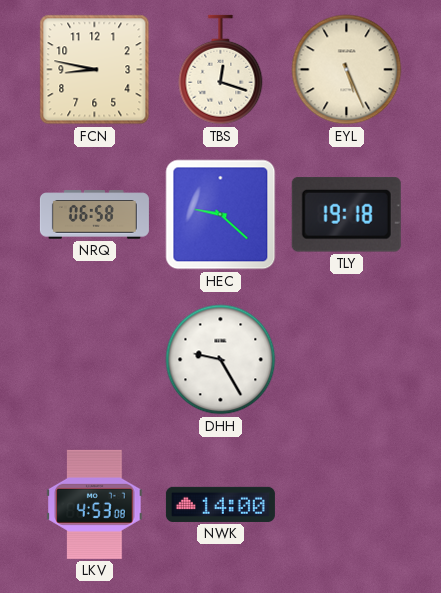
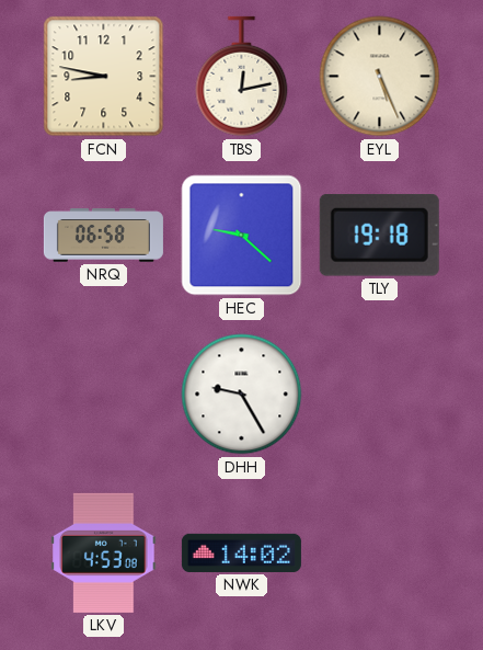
TBS: 12:18 -> 12:13 (242, 77)
NWK: 14:00 -> 14:02 (241, 552)
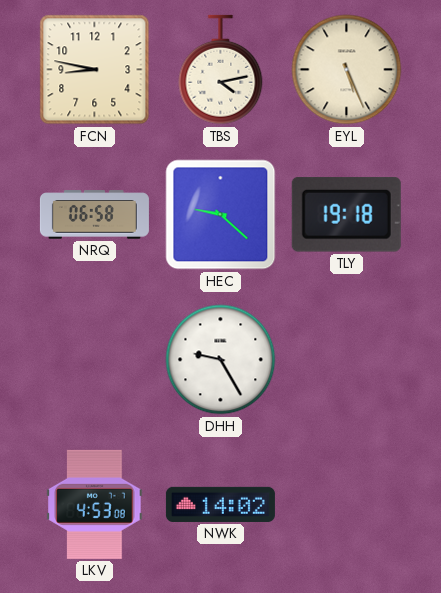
TBS: 12:13 -> 4:13 (221, 70)
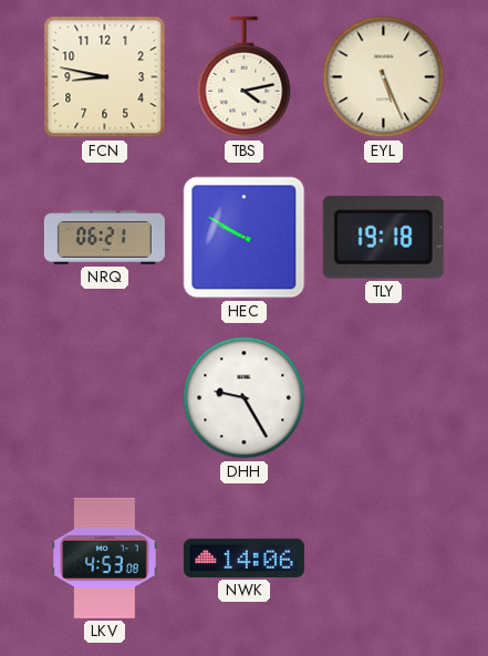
NRQ: 06:58 -> 06:21 (104, 238)
HEC: 9:22 -> 9:50 (245, 238)
NWK: 14:02 -> 14:06 (243, 558)
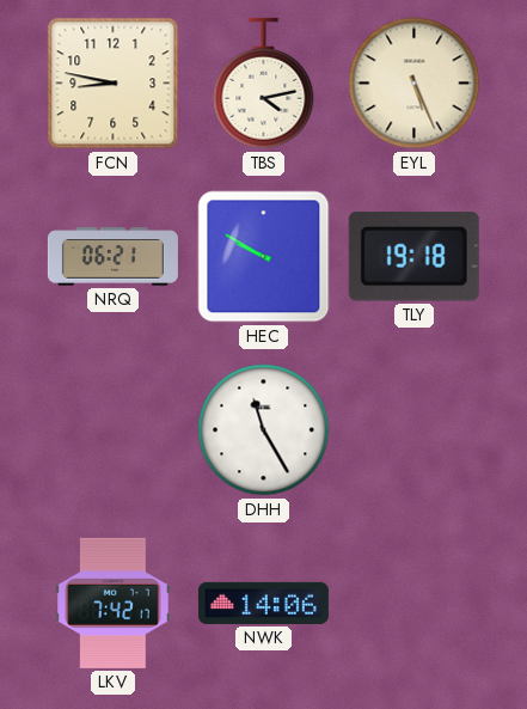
DHH: 9:25 -> 11:25 (264, 430)
LKV: 4:53 -> 7:42 (114, 603)
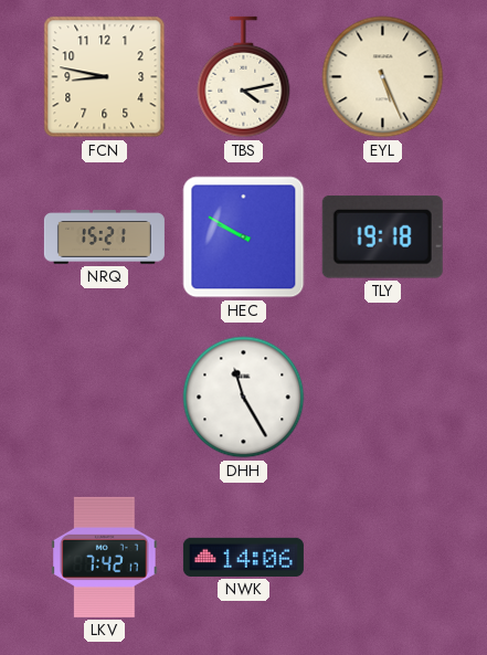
NRQ: 06:21 -> 15:21 (104, 237)
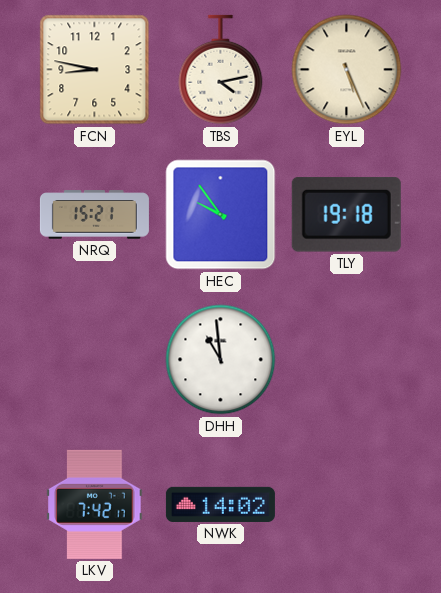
HEC: 9:50 -> 9:54 (221, 215)
DHH: 11:25 -> 10:59 (221, 360)
NWK: 14:06 -> 14:02 (220, 504)
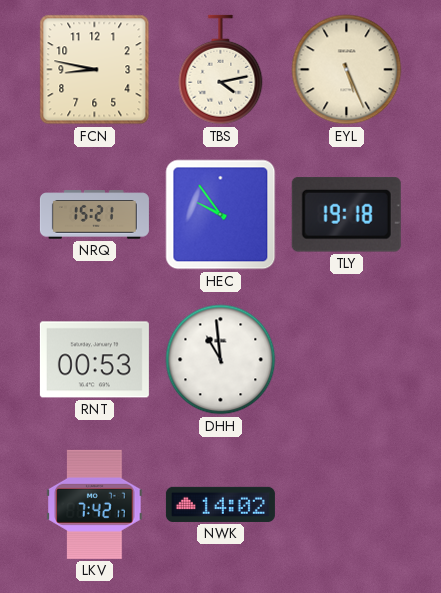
RNT: none -> 00:53 (94, 360)
